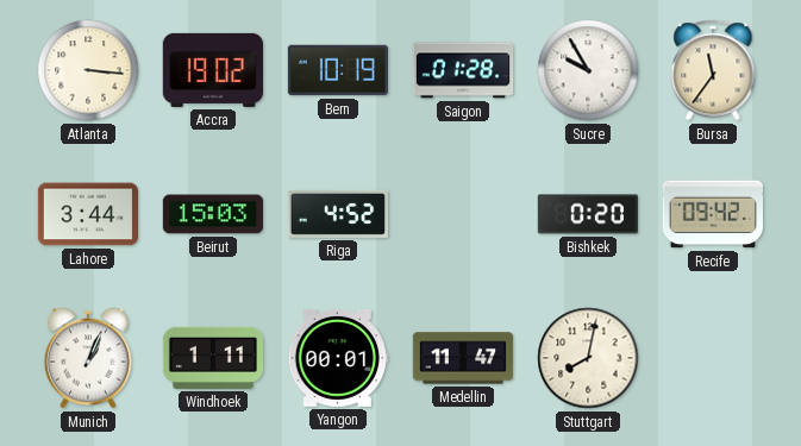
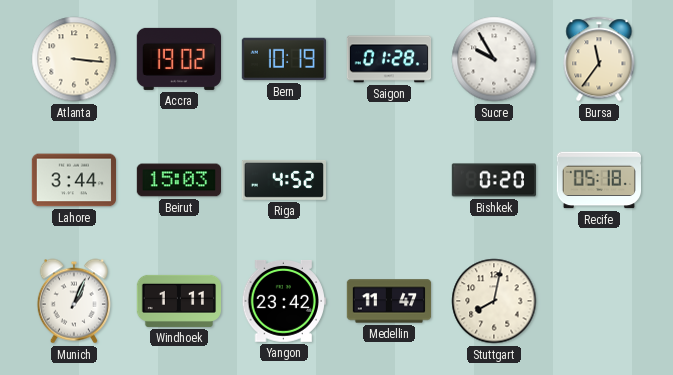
Recife: 09:42 -> 05:18 (598, 180)
Yangon: 00:01 -> 23:42 (283, 301)
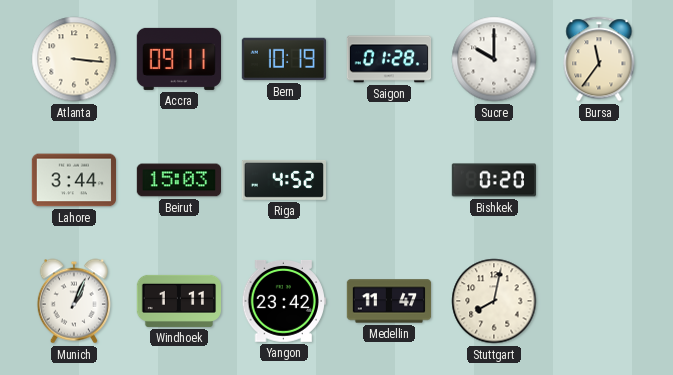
Accra: 19:02 -> 09:11 (178, 59)
Sucre: 9:55 -> 10:00 (494, 59)
Recife: 05:18 -> none (598, 180)
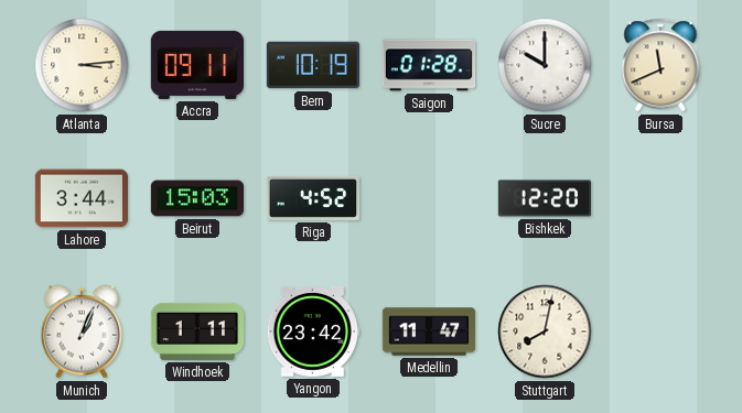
Atlanta: 3:16 -> 3:14 (82, 65)
Bursa: 11:36 -> 11:41 (660, 65)
Bishkek: 0:20 -> 12:20 (544, 198)
